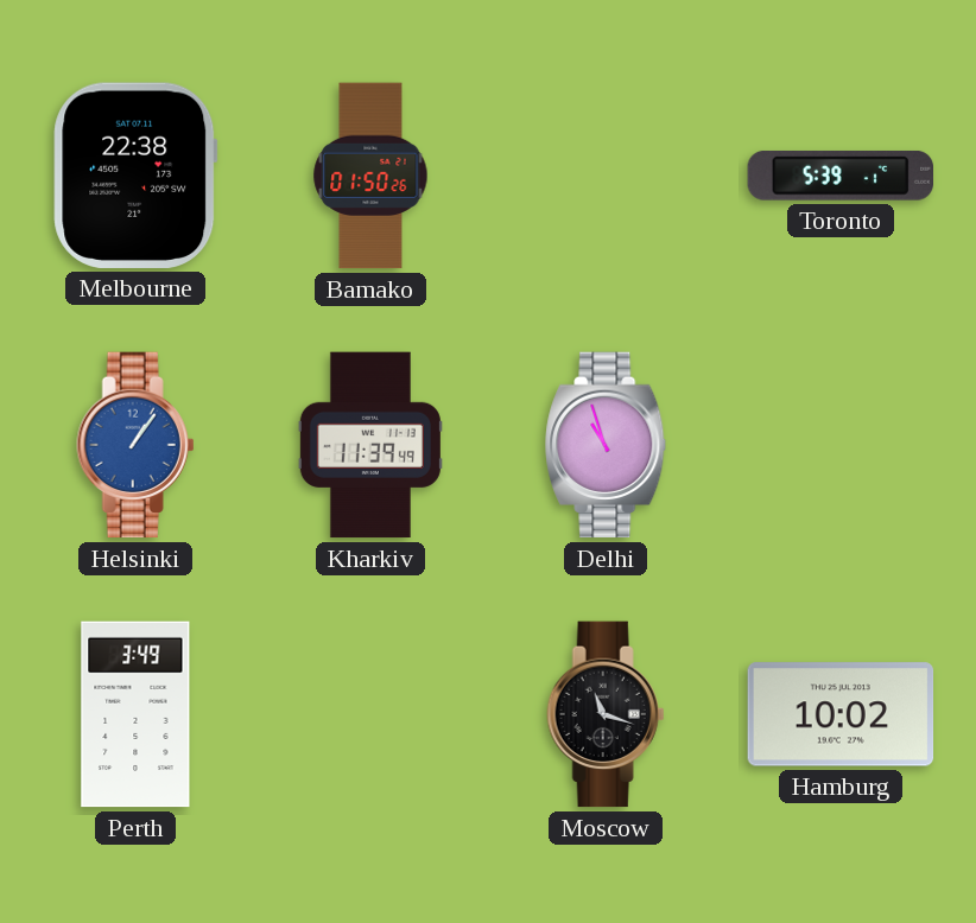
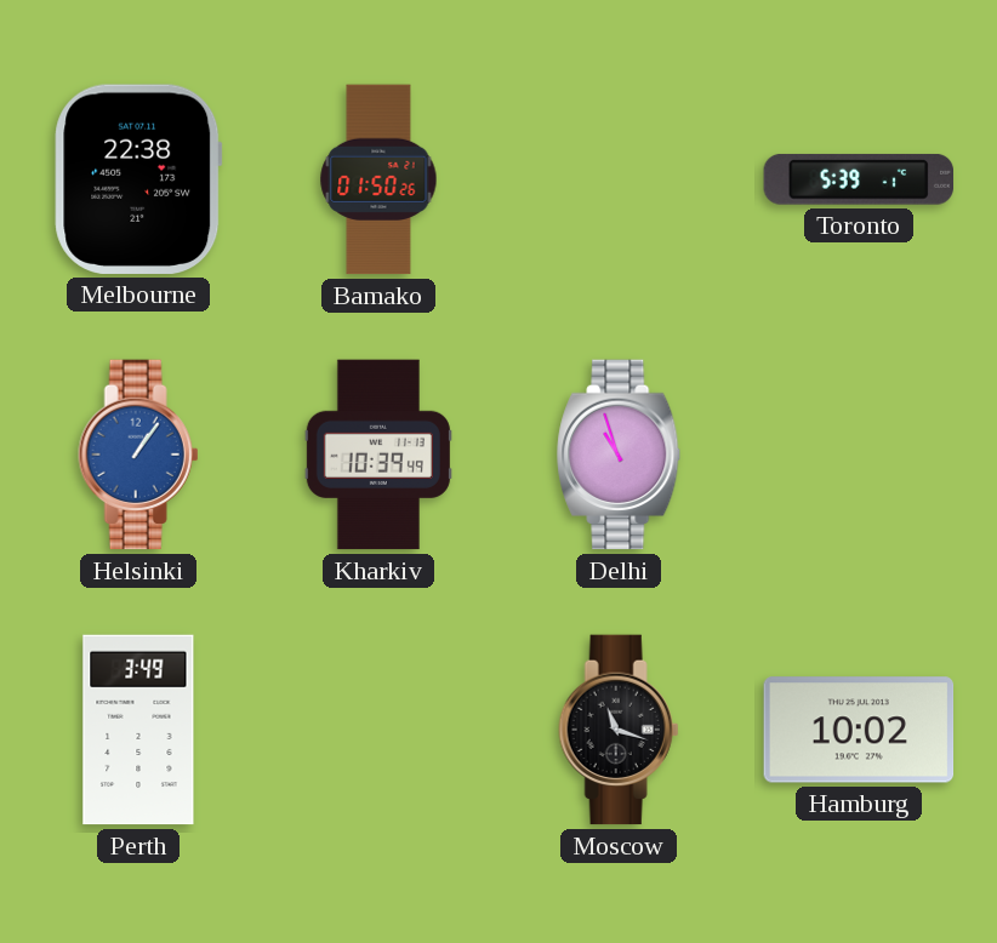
Kharkiv: 11:39 -> 10:39 (378, 455)
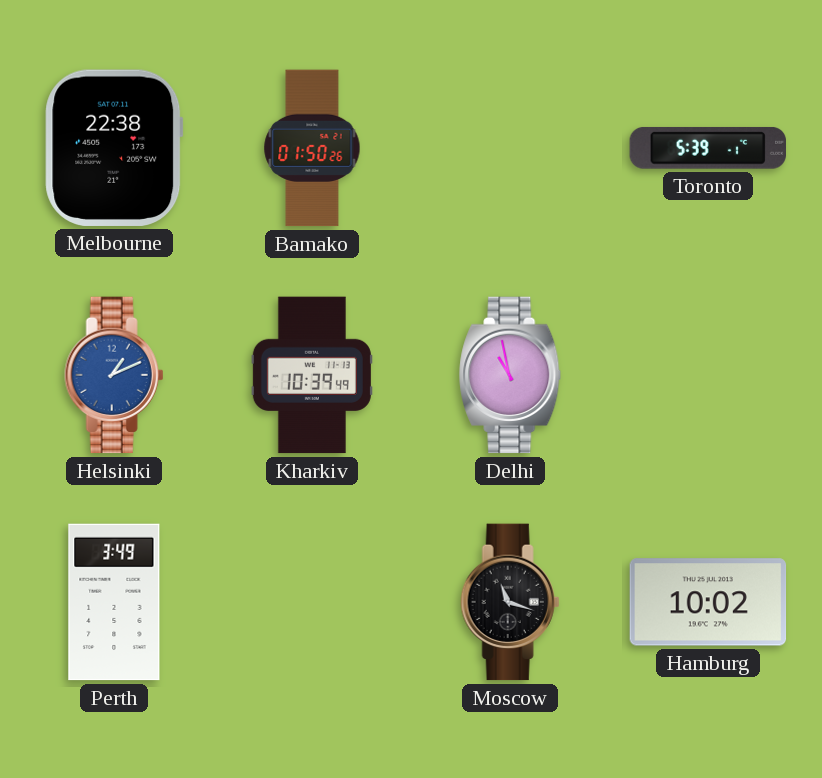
Helsinki: 1:06 -> 1:11 (114, 375)
Delhi: 10:57 -> 10:58 (511, 375)
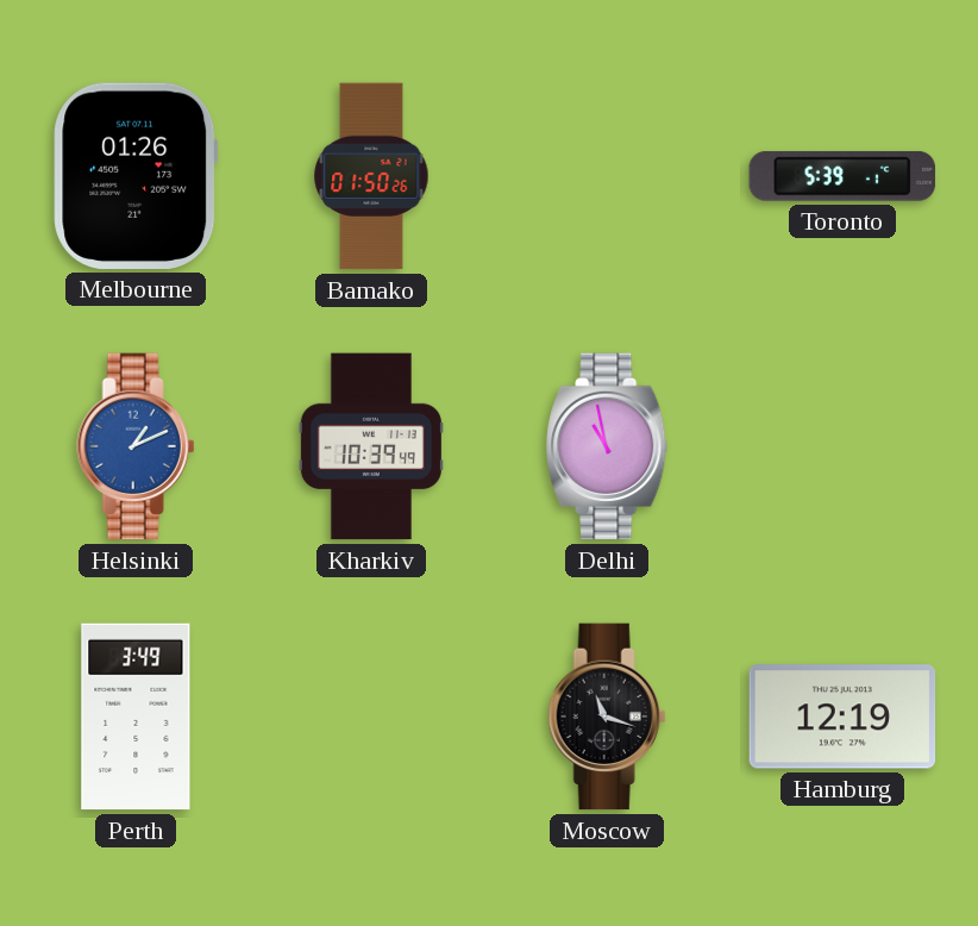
Melbourne: 22:38 -> 01:26 (136, 176)
Hamburg: 10:02 -> 12:19 (842, 717)
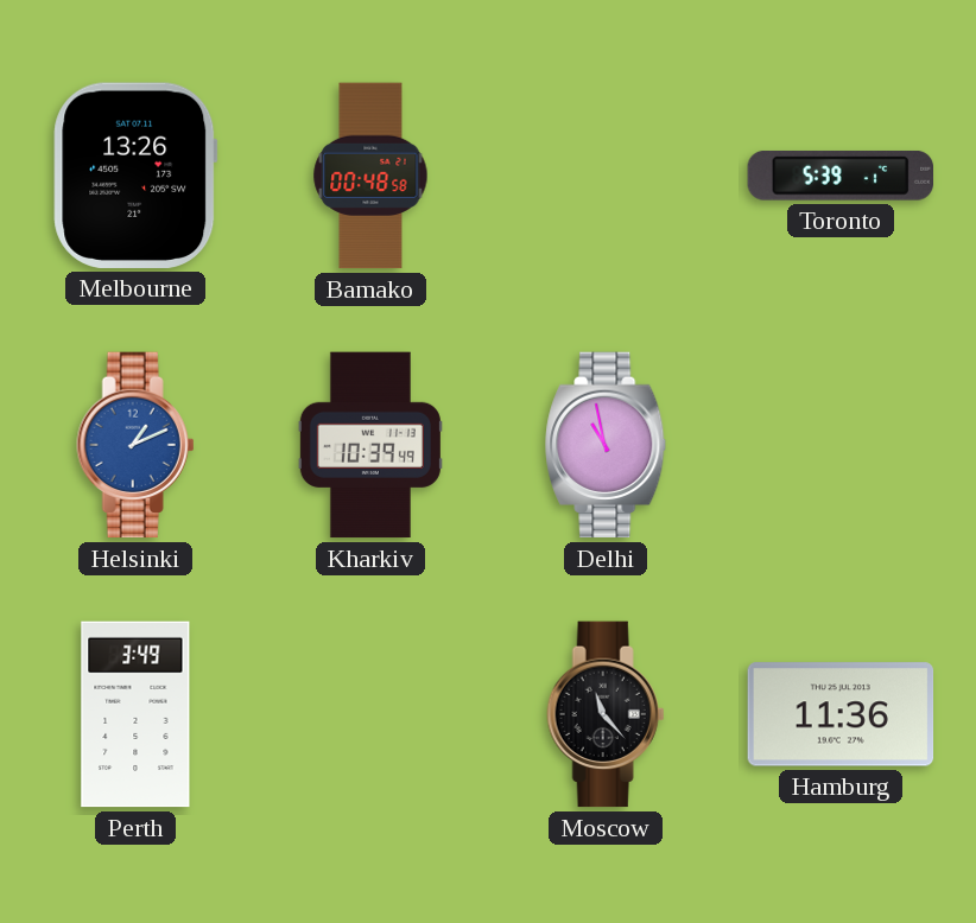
Melbourne: 01:26 -> 13:26 (135, 176)
Bamako: 01:50 -> 00:48 (370, 176)
Moscow: 11:18 -> 11:23 (606, 714)
Hamburg: 12:19 -> 11:36 (841, 714)
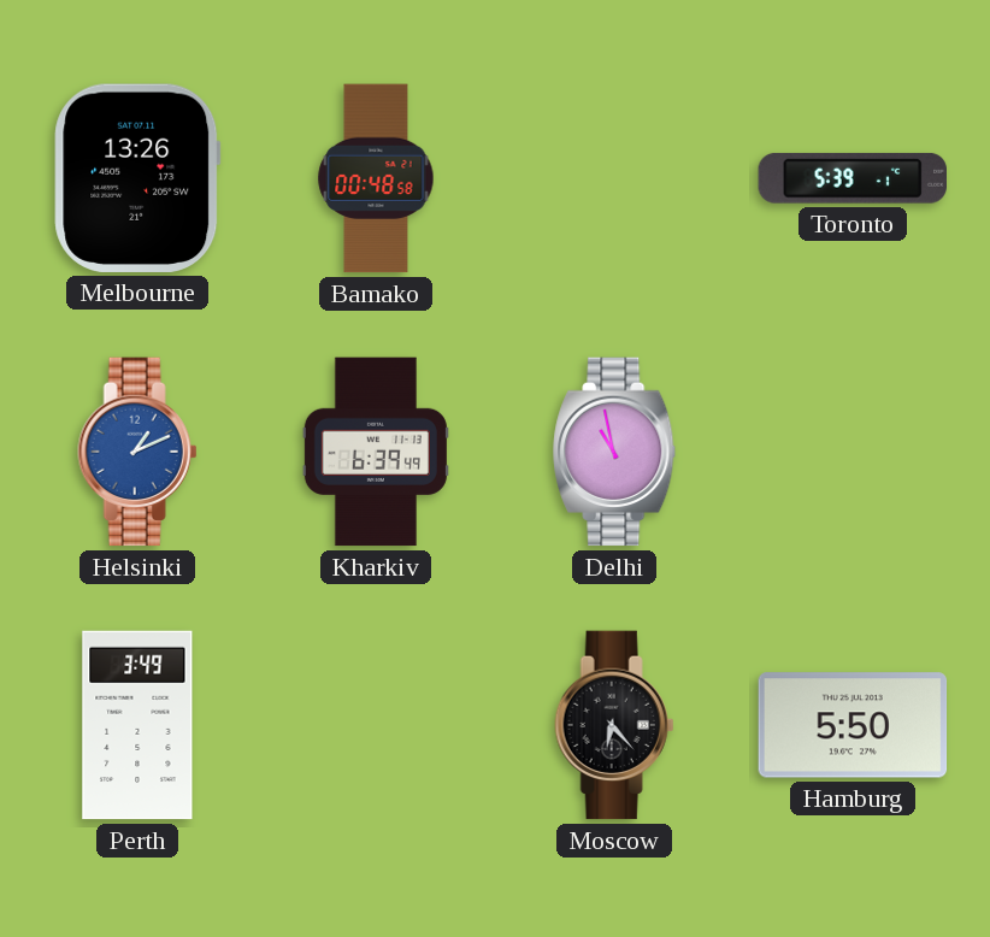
Kharkiv: 10:39 -> 6:39 (376, 452)
Moscow: 11:23 -> 6:23 (614, 725)
Hamburg: 11:36 -> 5:50 (853, 725)
